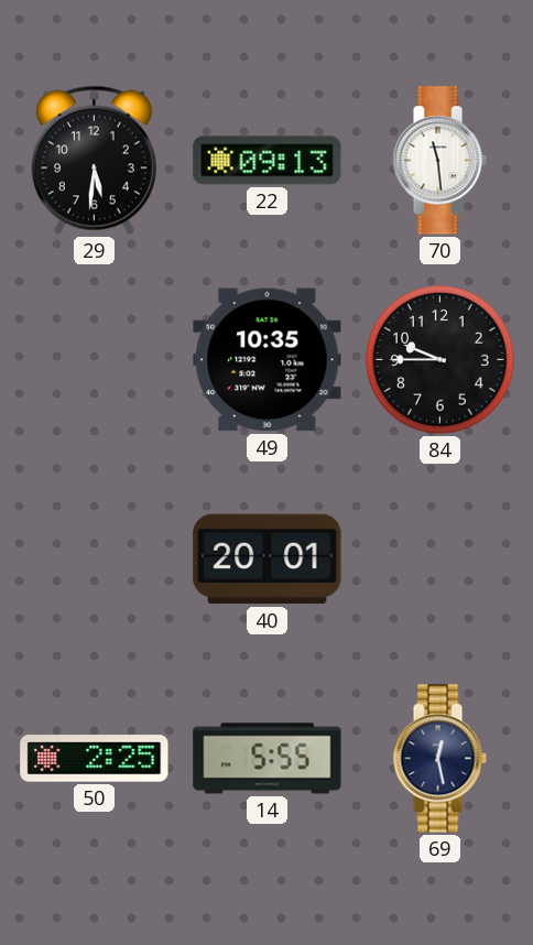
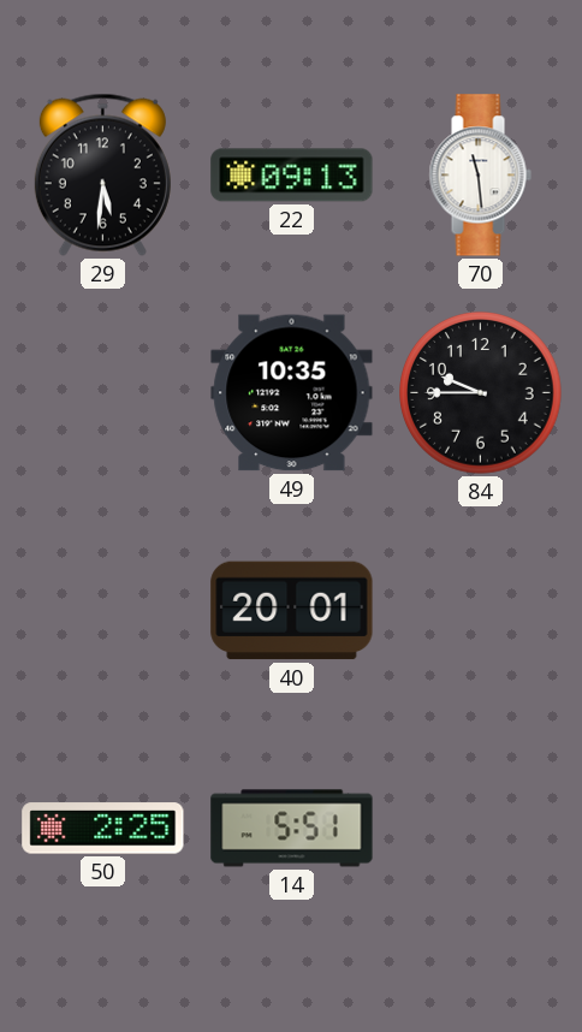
14: 5:55 -> 5:51 (292, 829)
69: 12:28 -> none (439, 759)
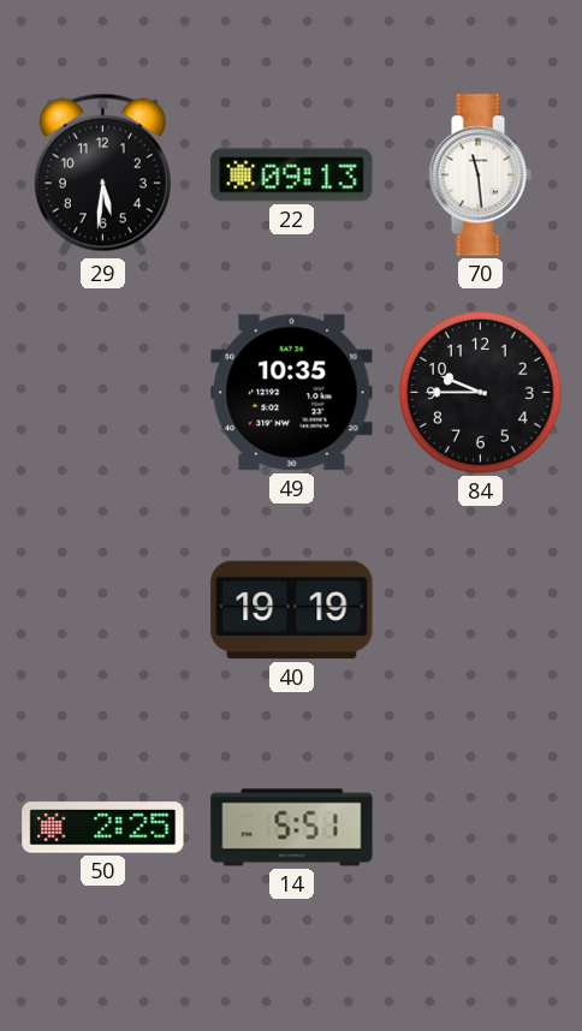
40: 20:01 -> 19:19 (292, 610)
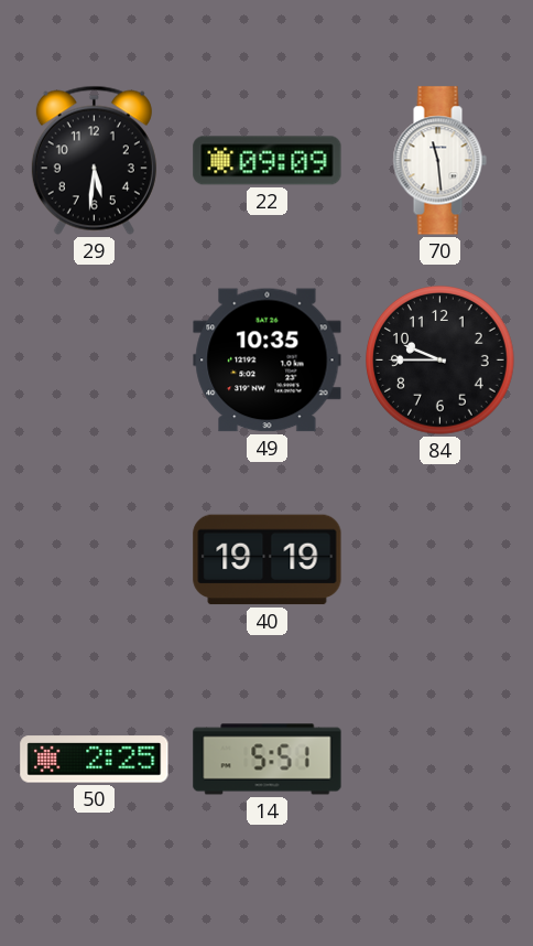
22: 09:13 -> 09:09 (268, 161)
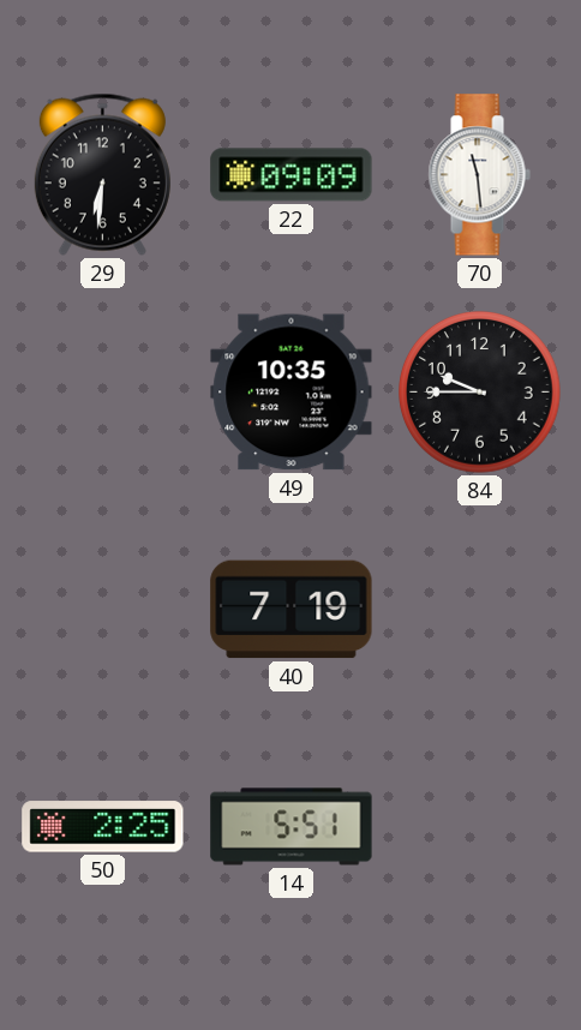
29: 5:31 -> 6:31 (102, 174)
40: 19:19 -> 7:19 (292, 610)
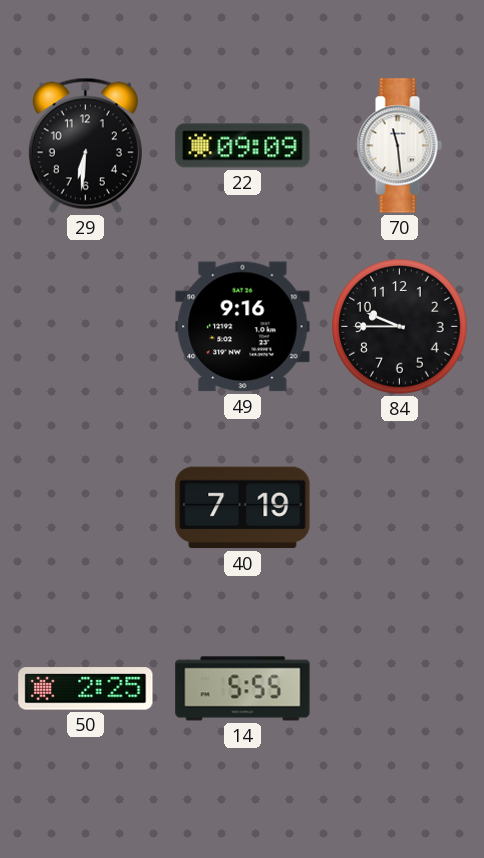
49: 10:35 -> 9:16 (243, 327)
14: 5:51 -> 5:55 (243, 689)
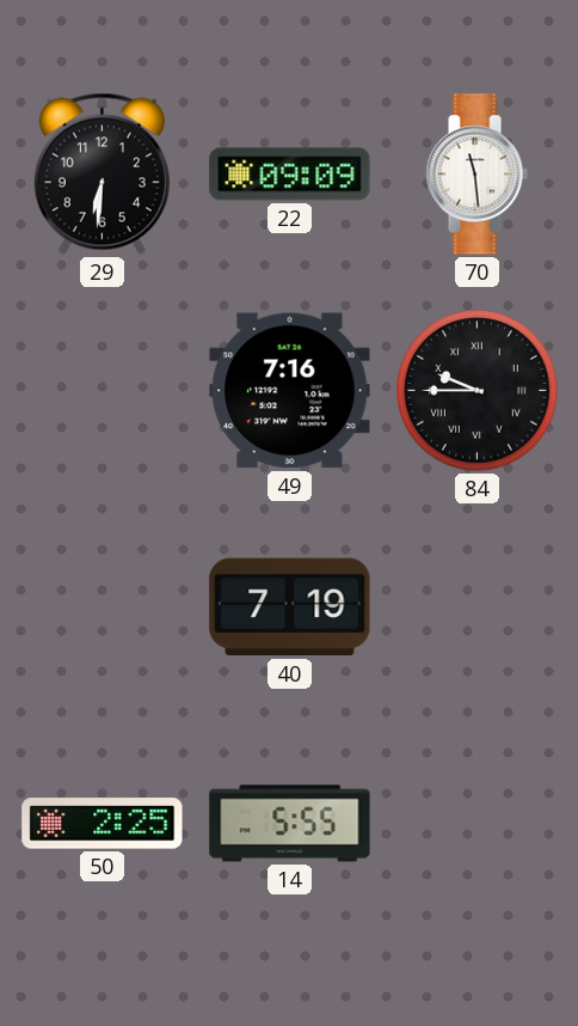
49: 9:16 -> 7:16 (290, 391)
84 numerals: Arabic -> Roman (478, 391)
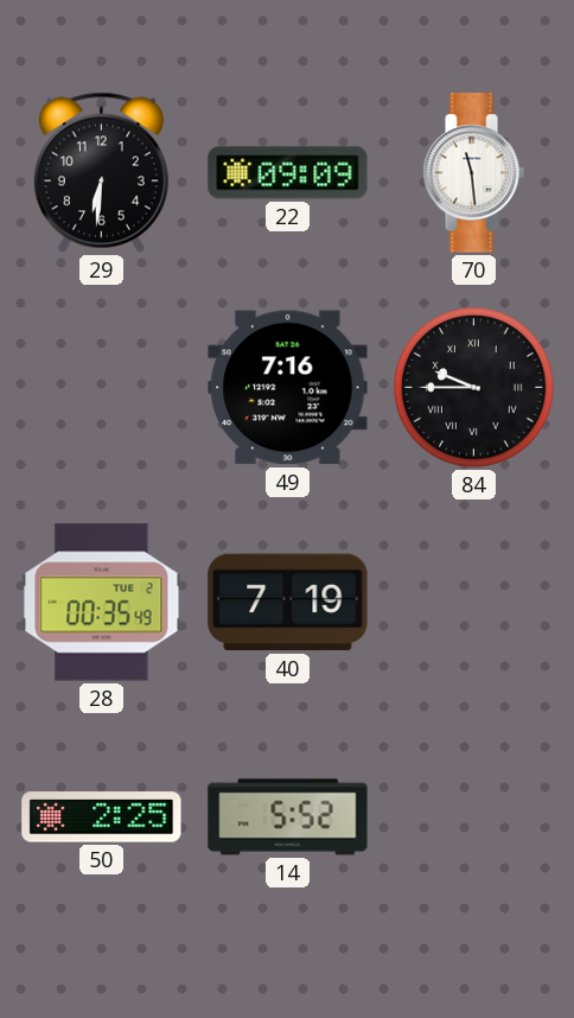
28: none -> 00:35 (102, 603)
14: 5:55 -> 5:52 (288, 817)
